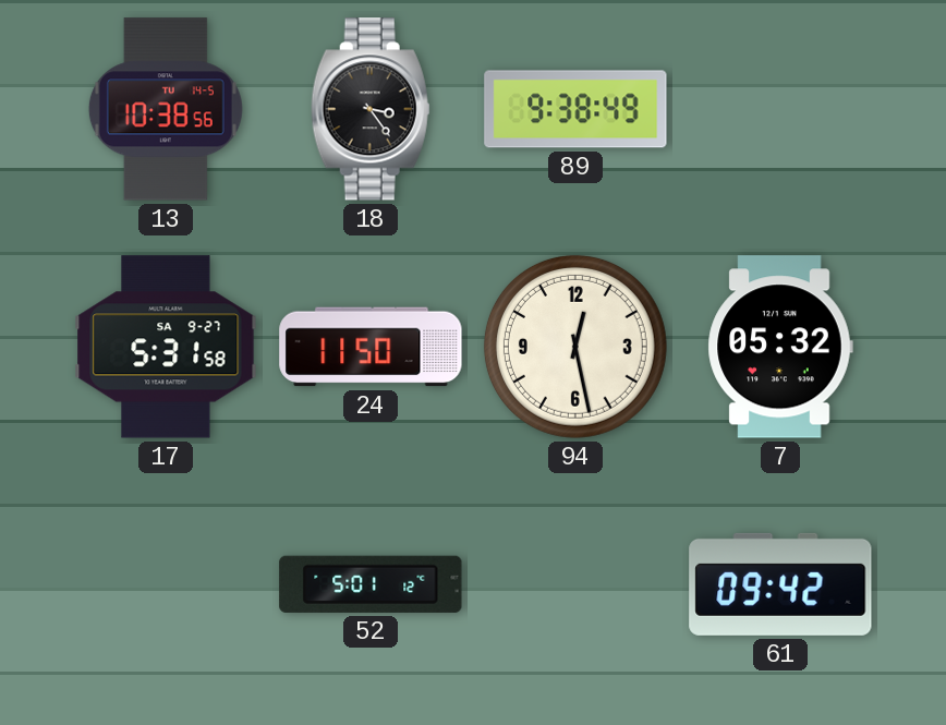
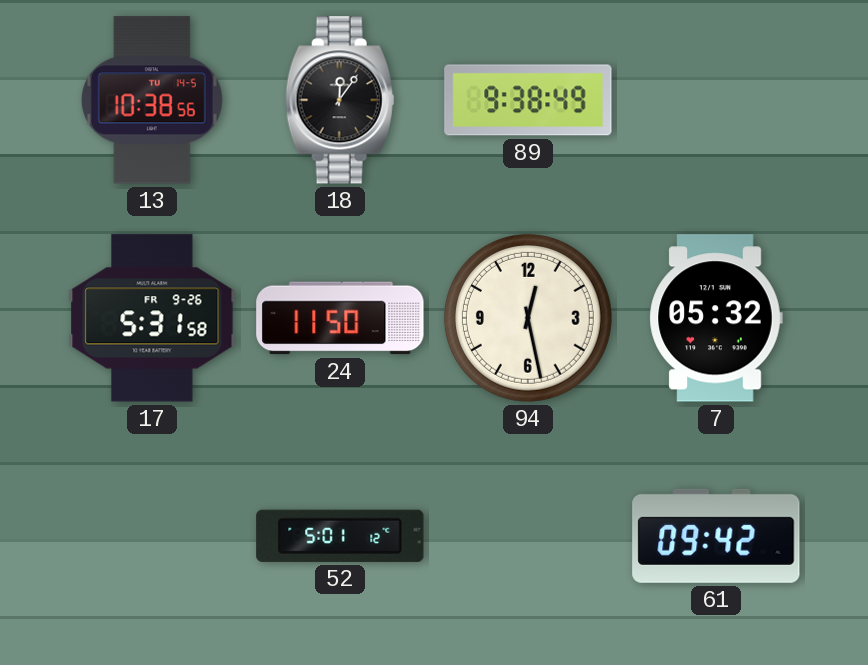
18: 3:24 -> 12:06 (340, 100)
17 date: SA 9-27 -> FR 9-26 (152, 318)
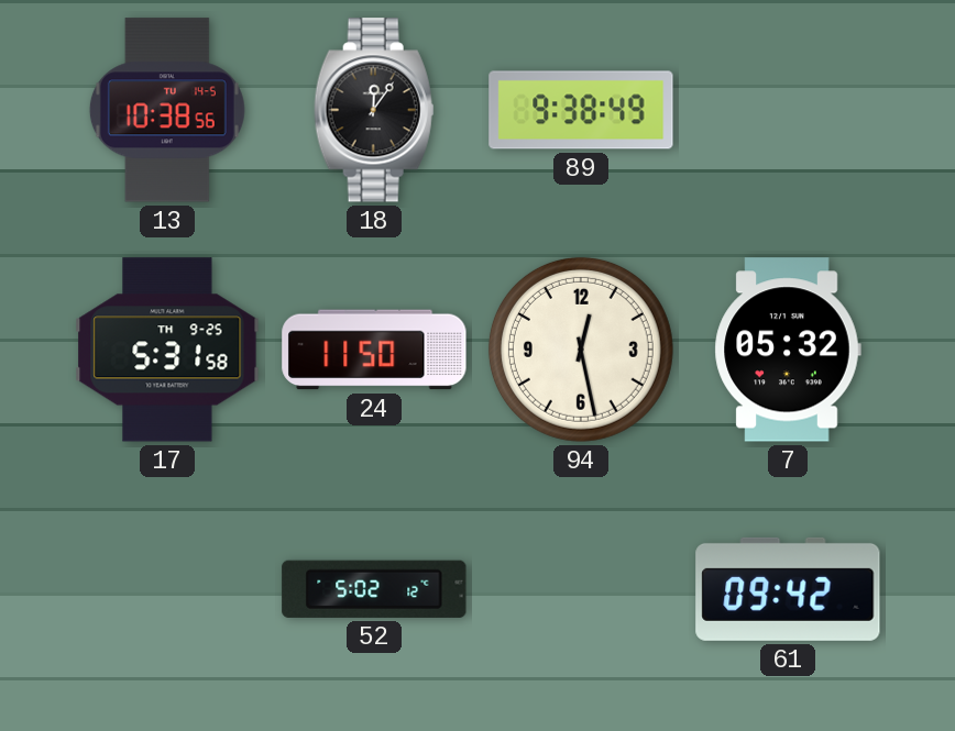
17 date: FR 9-26 -> TH 9-25 (167, 350)
52: 5:01 -> 5:02 (374, 589)
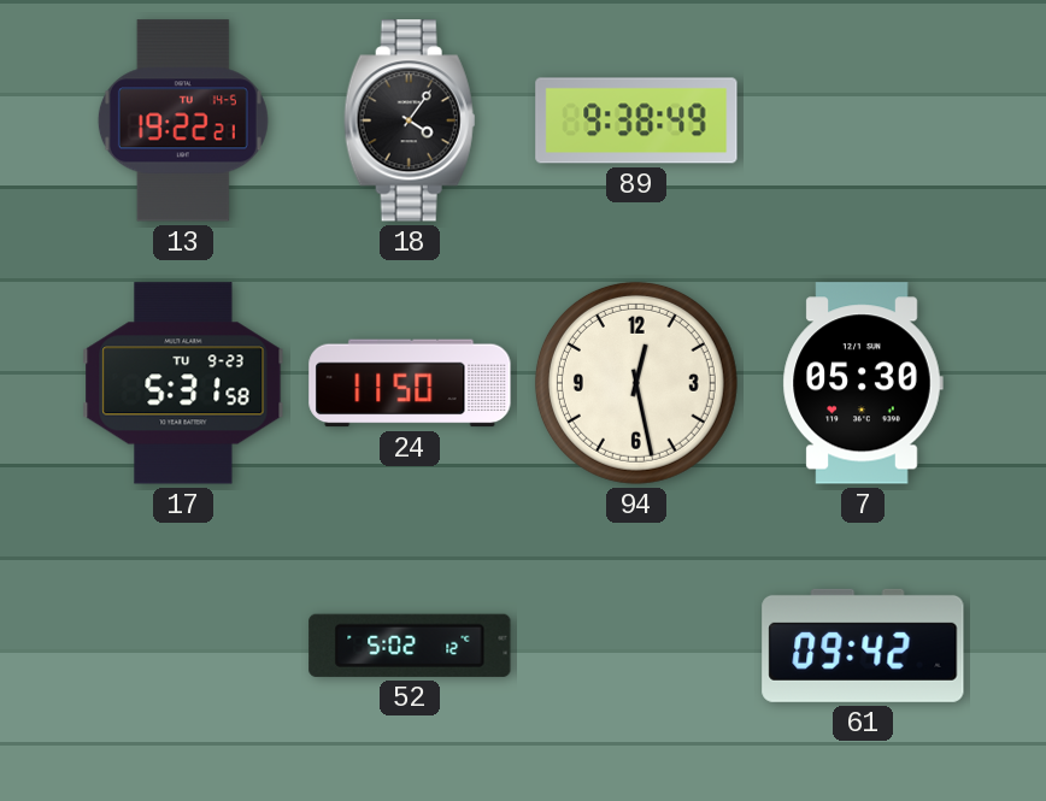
13: 10:38 -> 19:22 (183, 120)
18: 12:06 -> 4:06 (410, 120)
17 date: TH 9-25 -> TU 9-23 (183, 383)
7: 05:32 -> 05:30 (863, 383)
